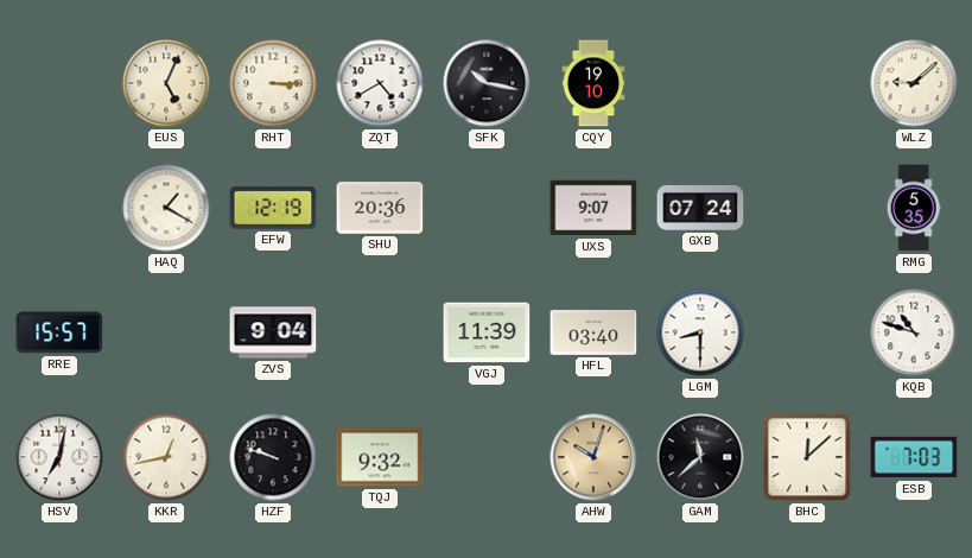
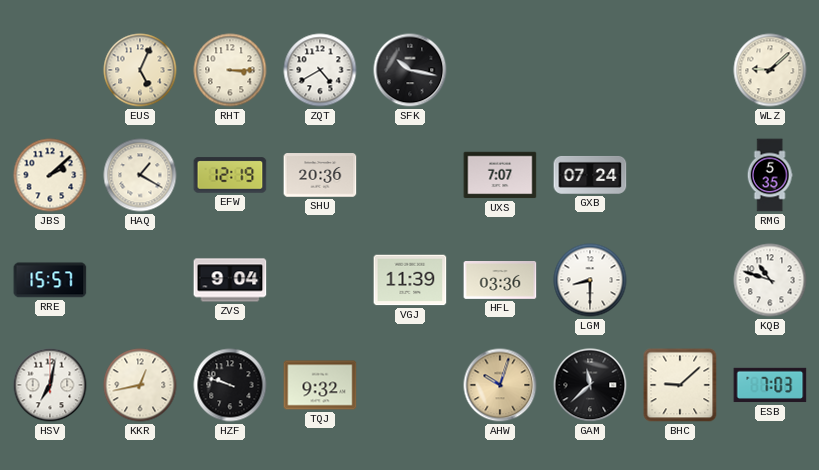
CQY: 19:10 -> none (593, 83)
JBS: none -> 2:08 (50, 175)
UXS: 9:07 -> 7:07 (500, 175)
HFL: 03:40 -> 03:36 (500, 281)
BHC: 12:08 -> 9:08 (680, 385)
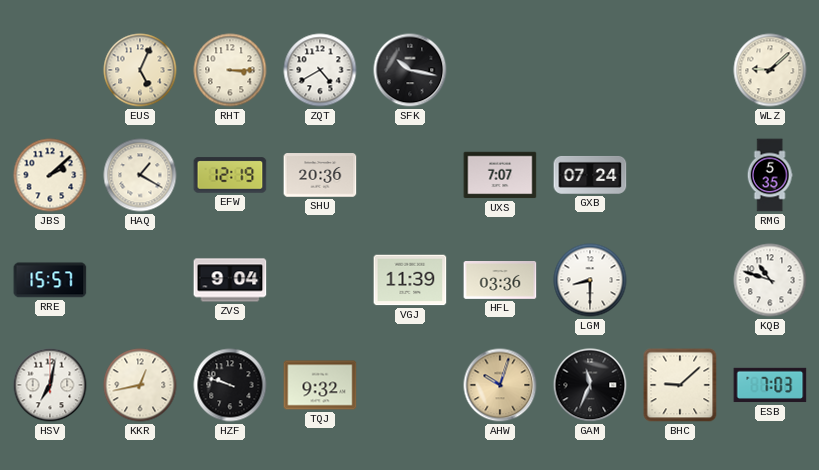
GAM: 11:38 -> 11:34 (590, 385)
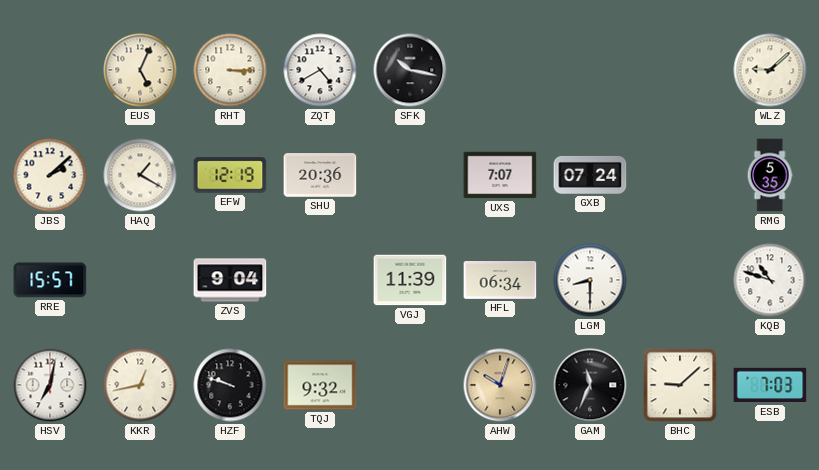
HFL: 03:36 -> 06:34 (500, 281)
